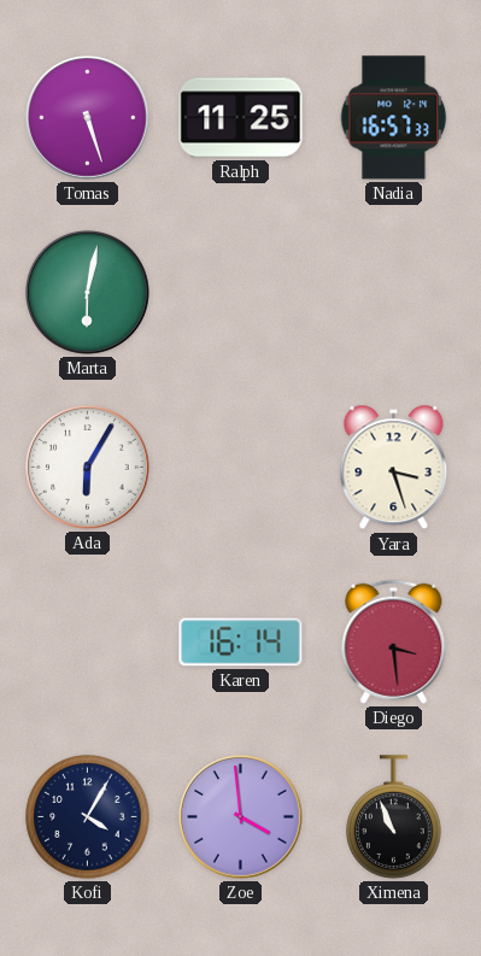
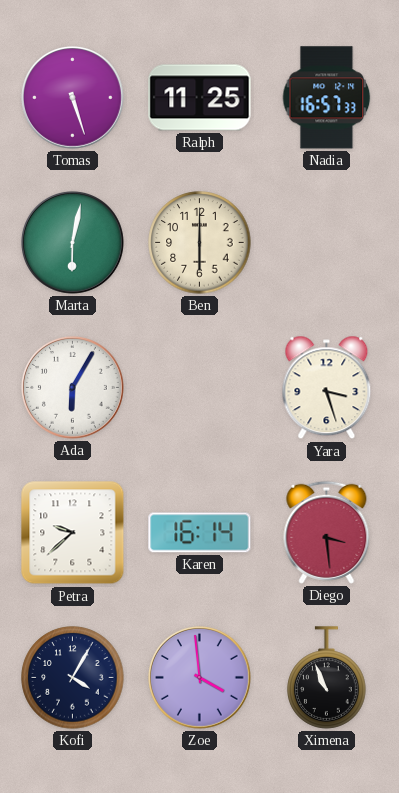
Ben: none -> 6:00 (200, 243)
Petra: none -> 9:38 (73, 533)
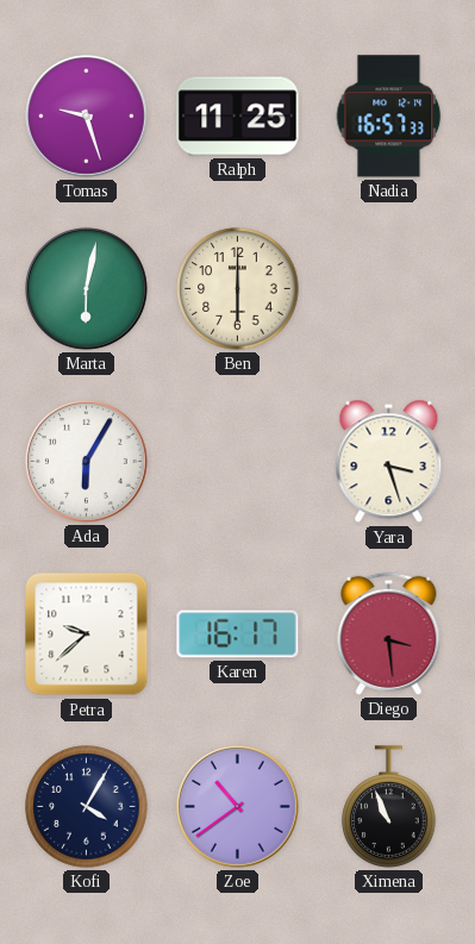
Tomas: 5:27 -> 9:27 (86, 115)
Karen: 16:14 -> 16:17 (238, 634)
Zoe: 3:59 -> 10:39 (237, 806)
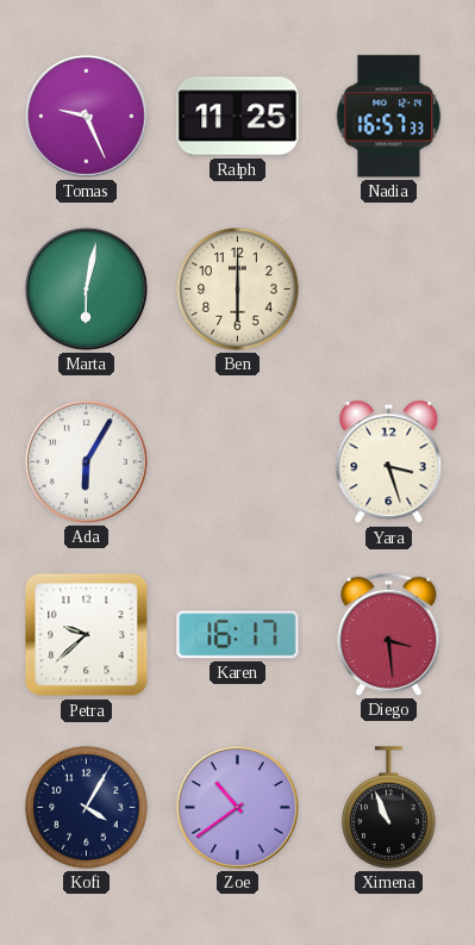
Tomas: 9:27 -> 9:26 (86, 116)
